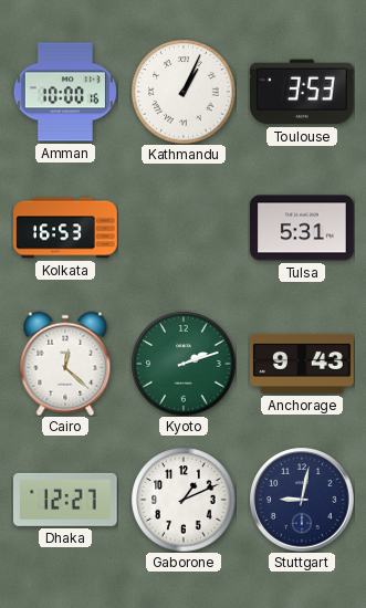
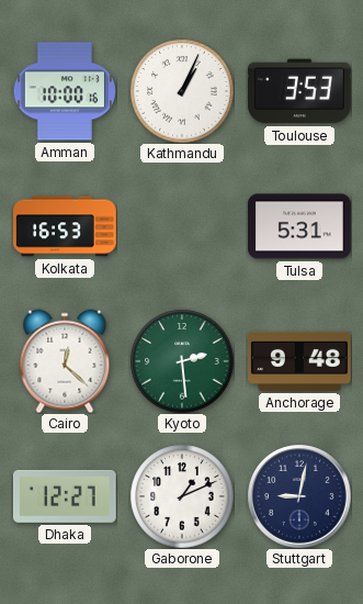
Kyoto: 2:12 -> 2:29 (182, 361)
Anchorage: 9:43 -> 9:48 (300, 361)
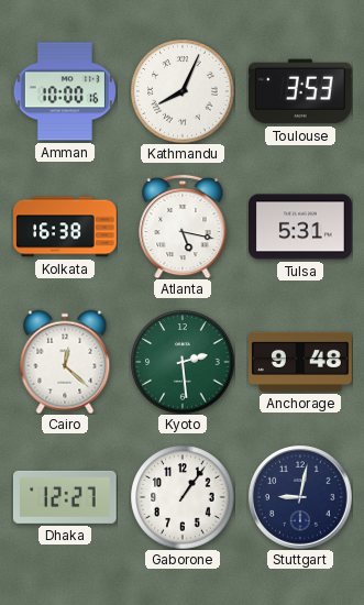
Kathmandu: 1:04 -> 8:04 (183, 91)
Kolkata: 16:53 -> 16:38 (65, 227)
Atlanta: none -> 5:17 (183, 227)
Gaborone: 1:11 -> 1:06 (183, 497)
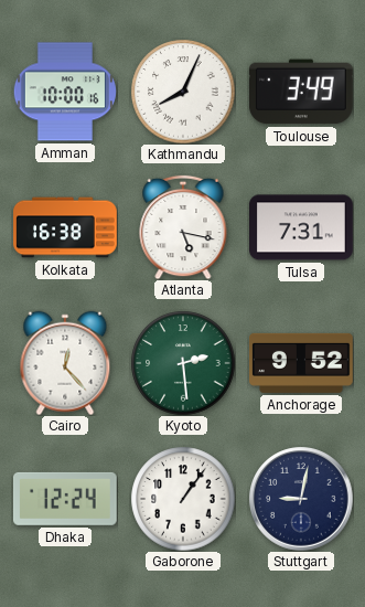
Toulouse: 3:53 -> 3:49 (301, 92)
Tulsa: 5:31 -> 7:31 (302, 227)
Cairo: 12:22 -> 12:23 (65, 363)
Anchorage: 9:48 -> 9:52 (302, 363)
Dhaka: 12:27 -> 12:24 (65, 499)
